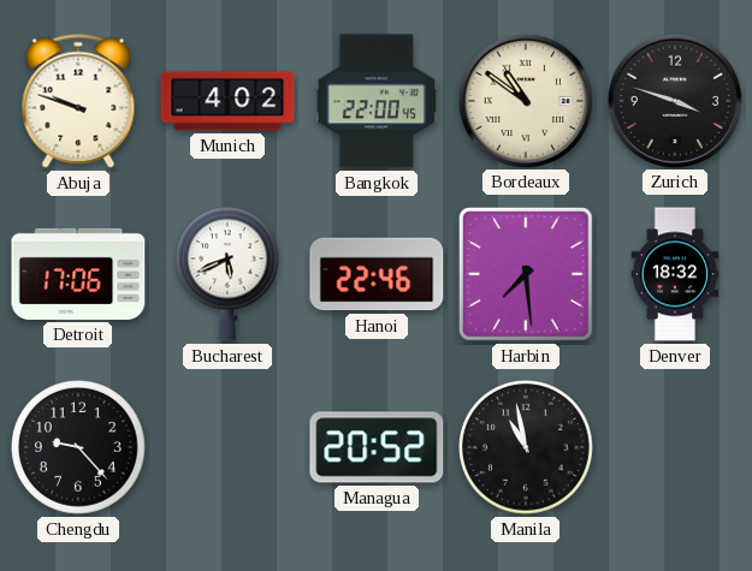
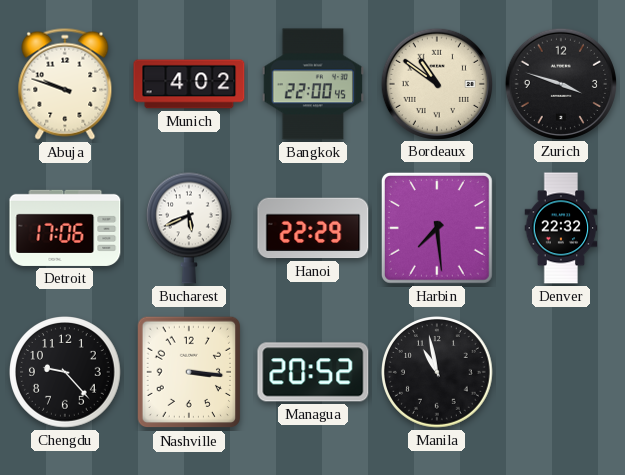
Hanoi: 22:46 -> 22:29 (313, 228)
Denver: 18:32 -> 22:32 (561, 228)
Nashville: none -> 3:16 (189, 372)
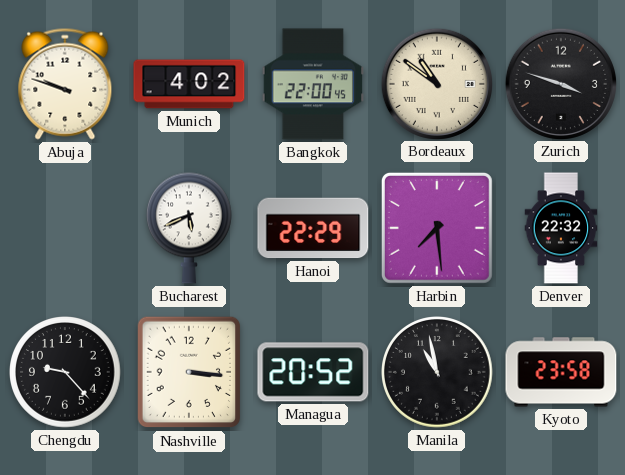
Detroit: 17:06 -> none (65, 228)
Kyoto: none -> 23:58 (561, 372)
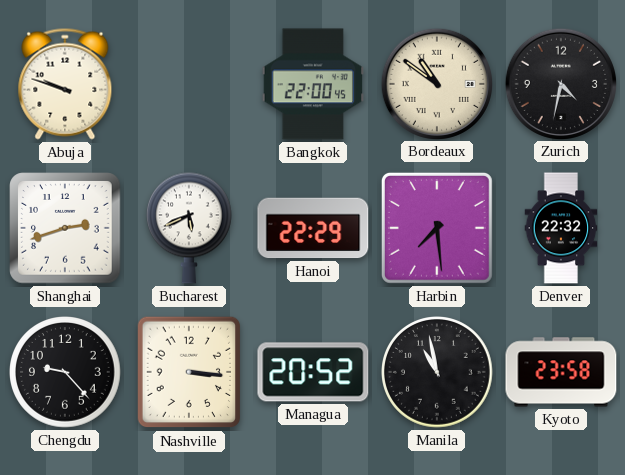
Munich: 4:02 -> none (189, 84)
Zurich: 3:48 -> 4:32 (560, 83)
Shanghai: none -> 2:42 (65, 228)
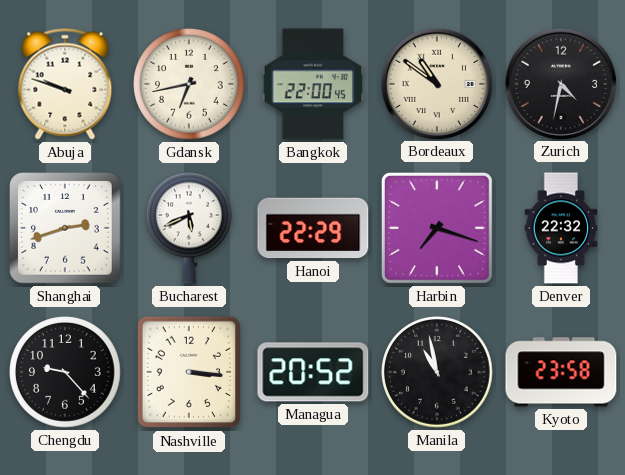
Gdansk: none -> 6:43 (190, 85)
Harbin: 7:29 -> 7:18 (437, 228)
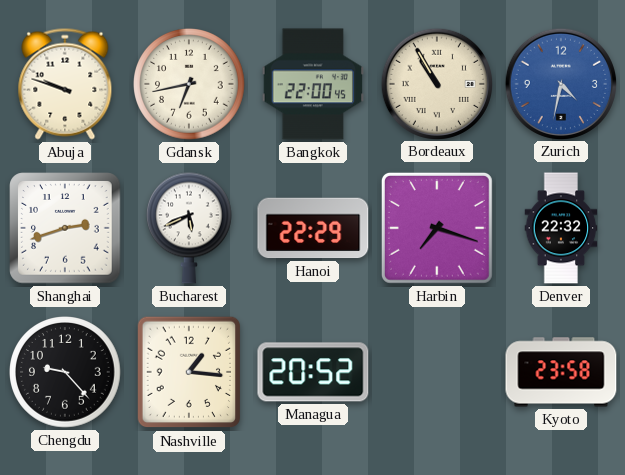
Bordeaux: 10:51 -> 10:55 (436, 83)
Zurich dial: black -> blue (560, 83)
Nashville: 3:16 -> 1:16 (189, 372)
Manila: 10:58 -> none (438, 373)
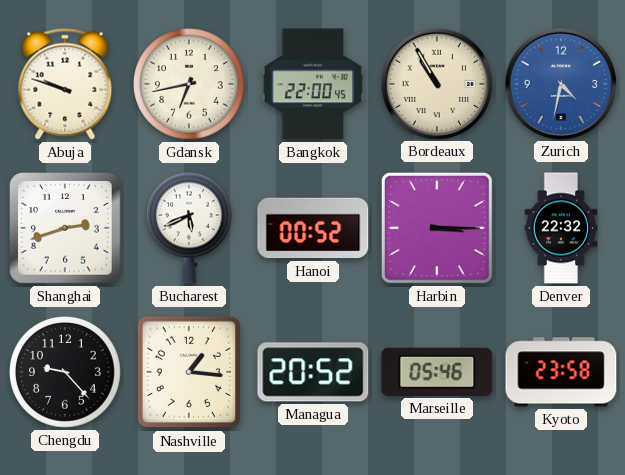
Hanoi: 22:29 -> 00:52 (313, 228)
Harbin: 7:18 -> 3:15 (437, 228)
Marseille: none -> 05:46 (437, 372)
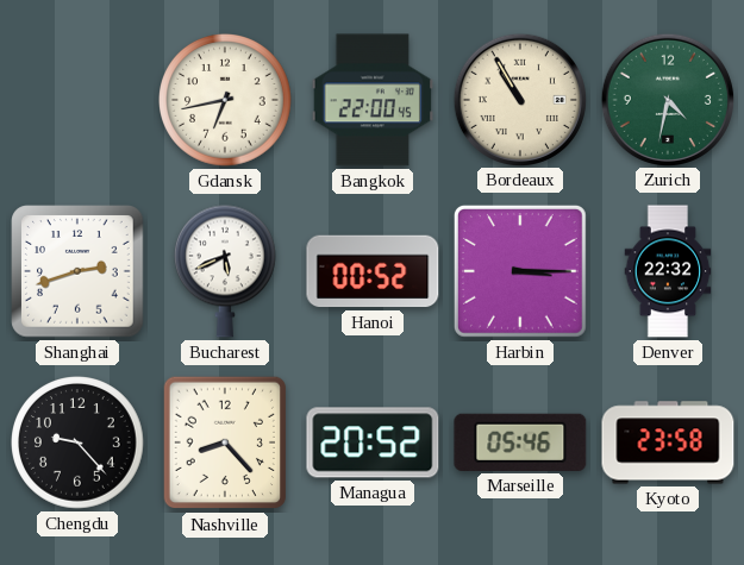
Abuja: 9:48 -> none (65, 84)
Zurich dial: blue -> green (667, 99)
Nashville: 1:16 -> 8:23 (225, 442)
